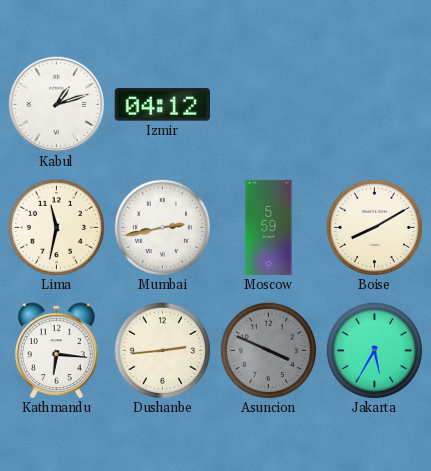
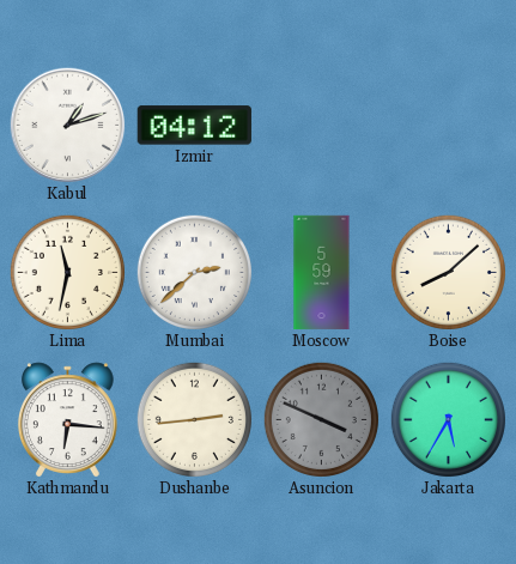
Mumbai: 2:43 -> 2:38 (194, 272)
Boise: 8:10 -> 8:08 (448, 272)
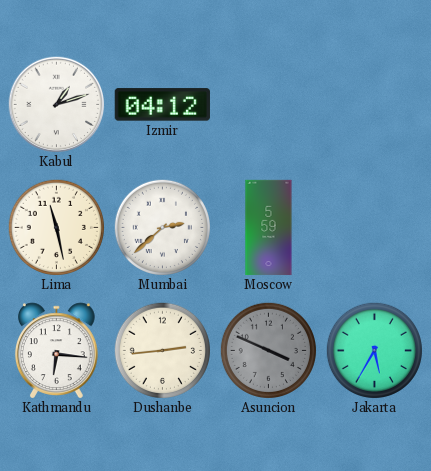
Lima: 11:32 -> 11:28 (56, 227)
Boise: 8:08 -> none (448, 272)
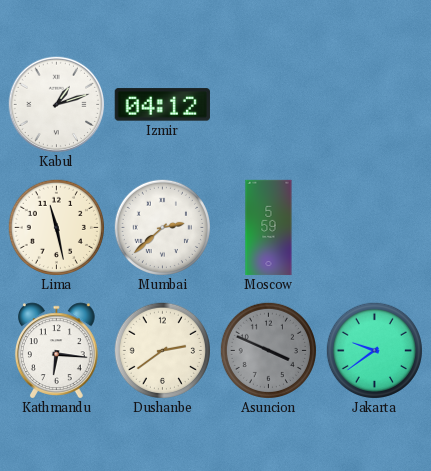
Dushanbe: 2:44 -> 2:39 (162, 350)
Jakarta: 5:35 -> 9:39 (374, 350)
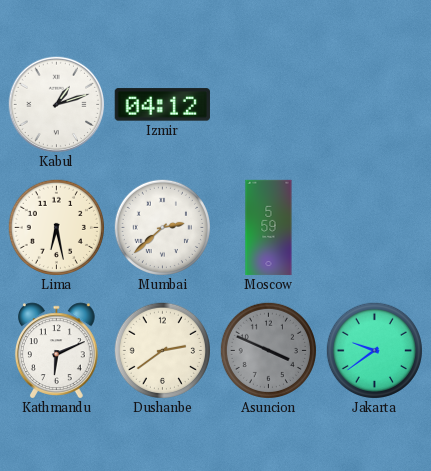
Lima: 11:28 -> 6:28 (56, 227)
Kathmandu: 6:16 -> 6:11 (56, 351)
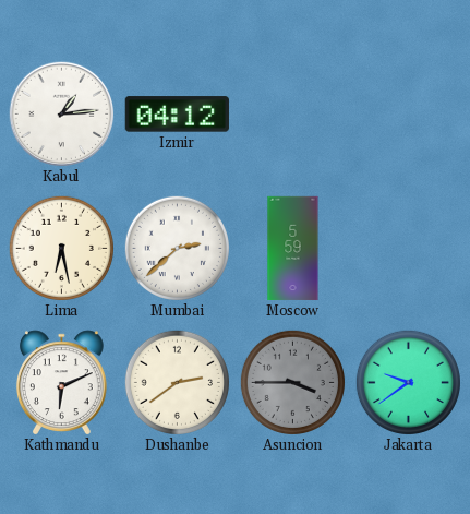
Kabul: 1:12 -> 1:14 (62, 115)
Asuncion: 3:49 -> 3:45 (292, 382)
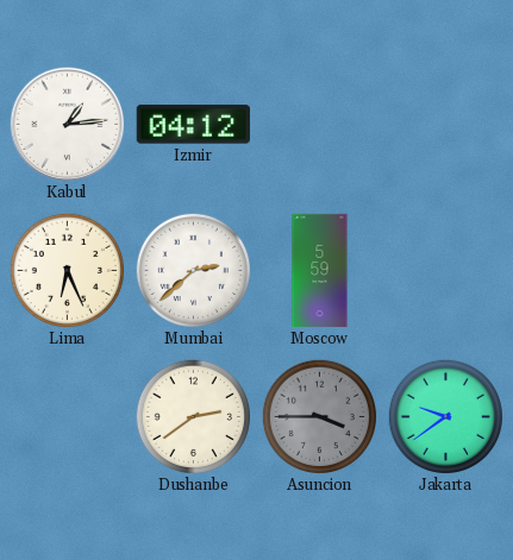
Lima: 6:28 -> 6:26 (67, 270)
Kathmandu: 6:11 -> none (61, 383)
